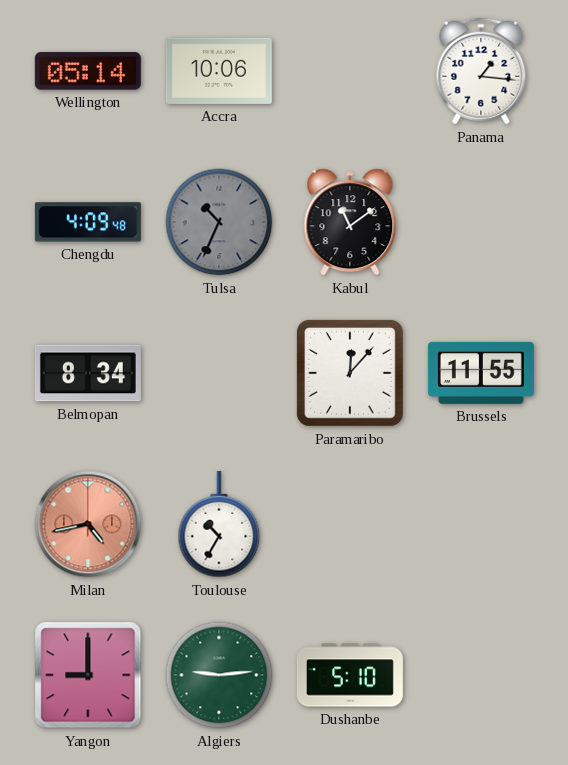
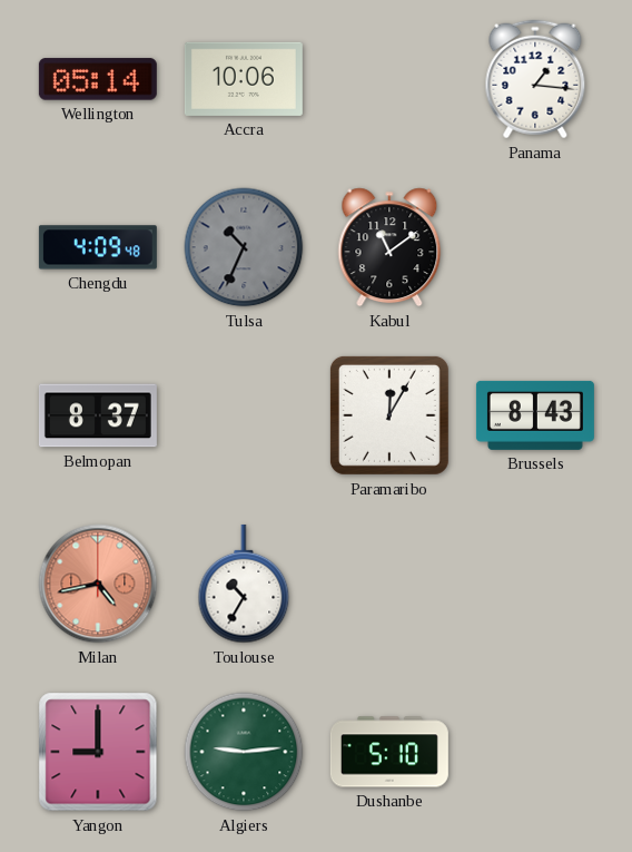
Belmopan: 8:34 -> 8:37 (98, 415)
Paramaribo: 12:07 -> 12:05 (389, 415)
Brussels: 11:55 -> 8:43 (535, 415)
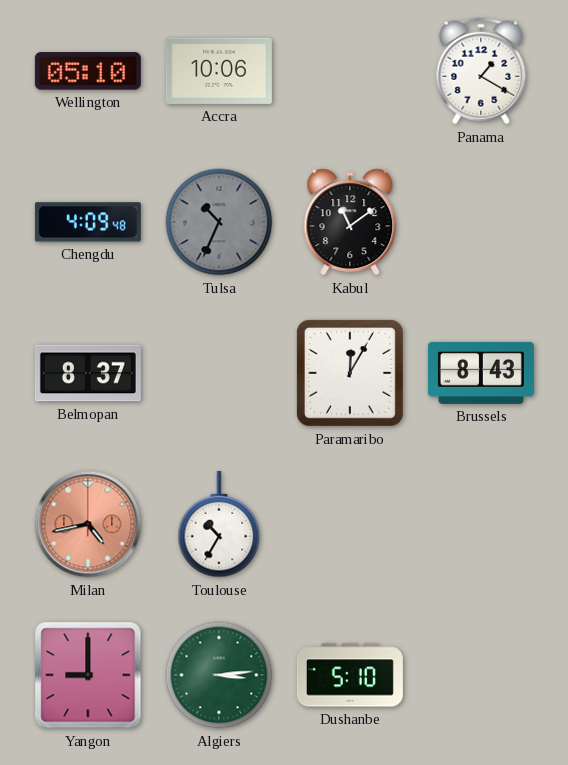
Wellington: 05:14 -> 05:10 (88, 71)
Panama: 1:16 -> 1:20 (481, 71)
Algiers: 9:14 -> 3:14 (219, 675)
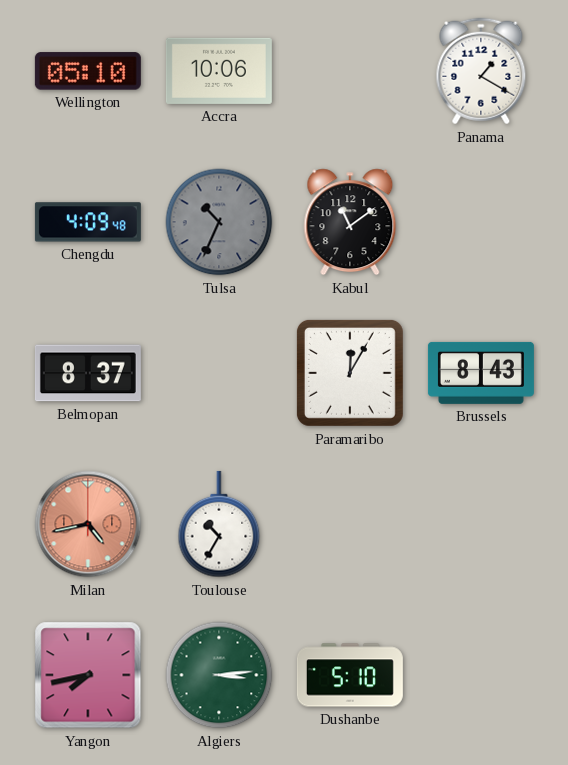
Yangon: 9:00 -> 7:43 (88, 675)
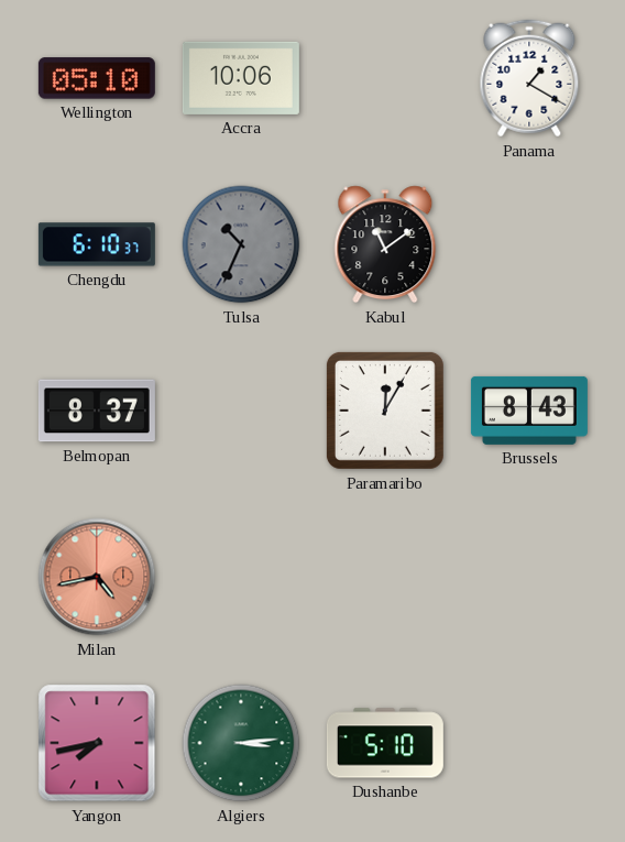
Chengdu: 4:09 -> 6:10 (97, 244)
Toulouse: 10:35 -> none (219, 524)
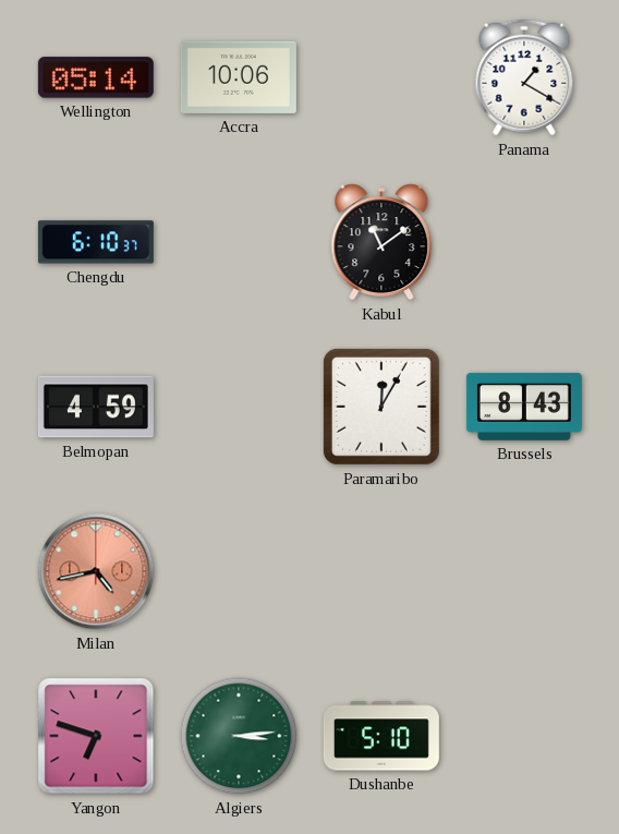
Wellington: 05:10 -> 05:14 (96, 77)
Tulsa: 10:34 -> none (241, 244)
Belmopan: 8:37 -> 4:59 (96, 407)
Yangon: 7:43 -> 6:48 (96, 736)
